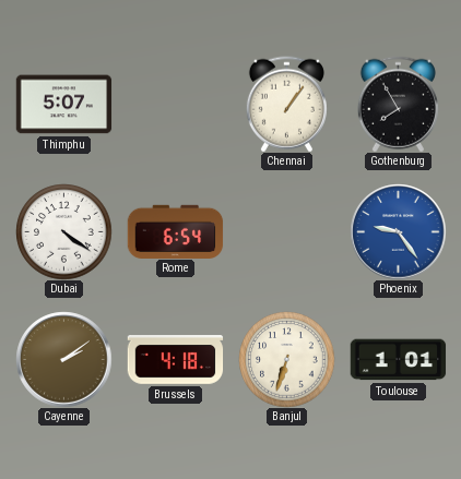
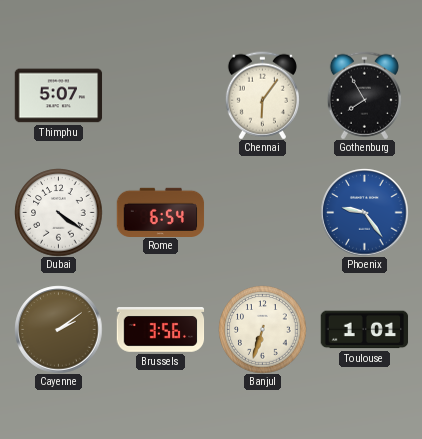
Chennai: 1:06 -> 6:06 (262, 95)
Brussels: 4:18 -> 3:56 (160, 330)
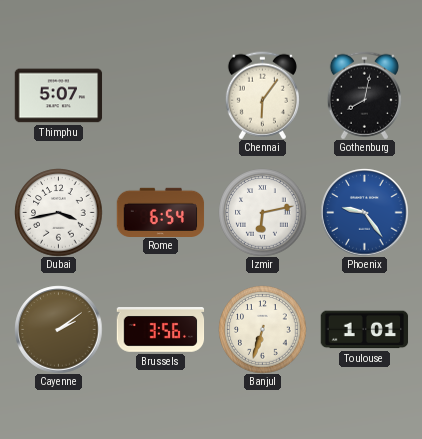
Gothenburg: 7:55 -> 8:02 (364, 95)
Dubai: 4:21 -> 3:43 (58, 212)
Izmir: none -> 6:13 (262, 212)
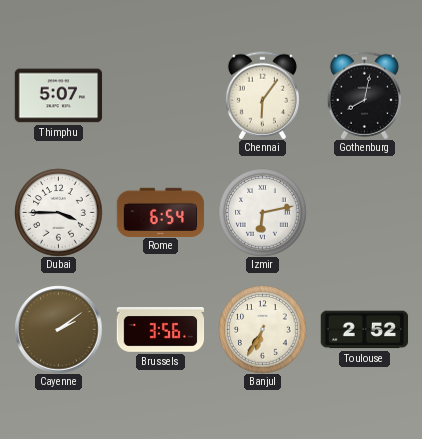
Dubai: 3:43 -> 3:45 (58, 212)
Phoenix: 9:24 -> none (364, 212)
Banjul: 6:33 -> 6:35 (262, 329)
Toulouse: 1:01 -> 2:52 (364, 330)
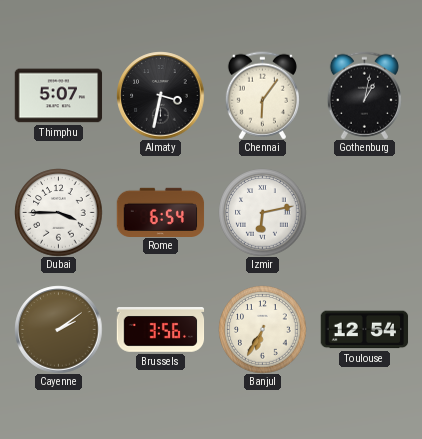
Almaty: none -> 3:32 (160, 95)
Gothenburg: 8:02 -> 1:02 (364, 95)
Toulouse: 2:52 -> 12:54 (364, 330)
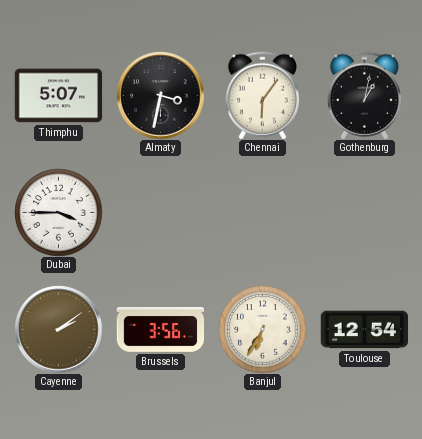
Rome: 6:54 -> none (160, 212)
Izmir: 6:13 -> none (262, 212)
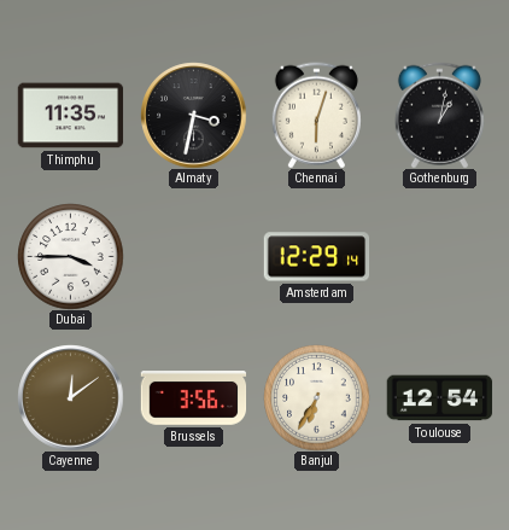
Thimphu: 5:07 -> 11:35 (70, 116)
Chennai: 6:06 -> 6:03 (316, 115)
Amsterdam: none -> 12:29 (316, 257)
Cayenne: 2:09 -> 12:09 (70, 397)
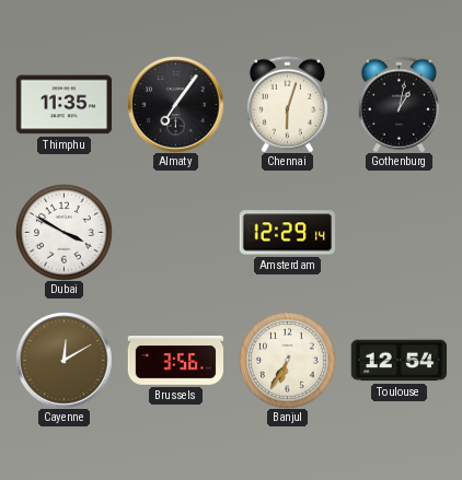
Almaty: 3:32 -> 7:06 (175, 104)
Dubai: 3:45 -> 3:50 (63, 232)
Cayenne: 12:09 -> 12:10 (63, 360)
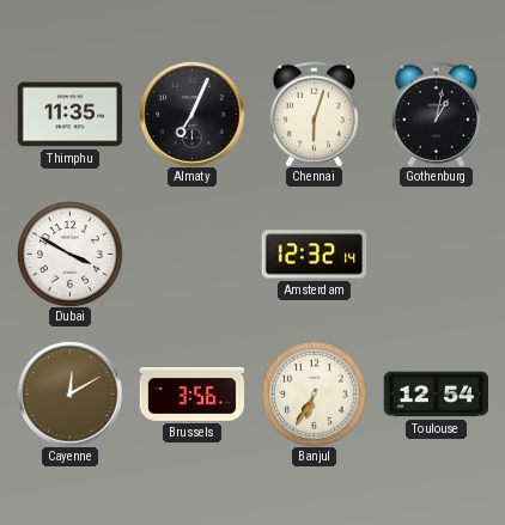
Almaty: 7:06 -> 7:04 (191, 114)
Amsterdam: 12:29 -> 12:32 (314, 255)
